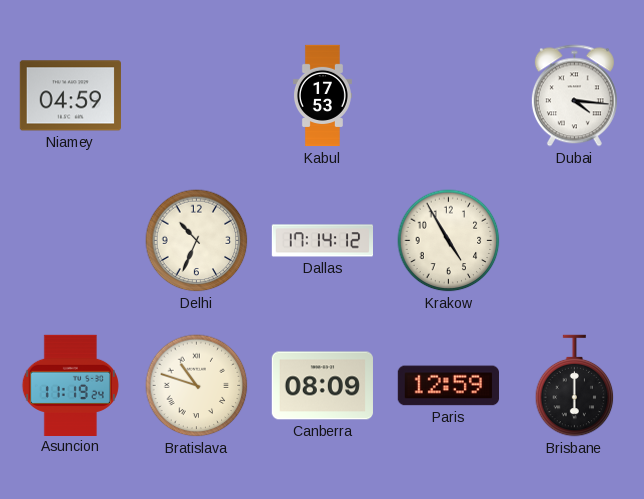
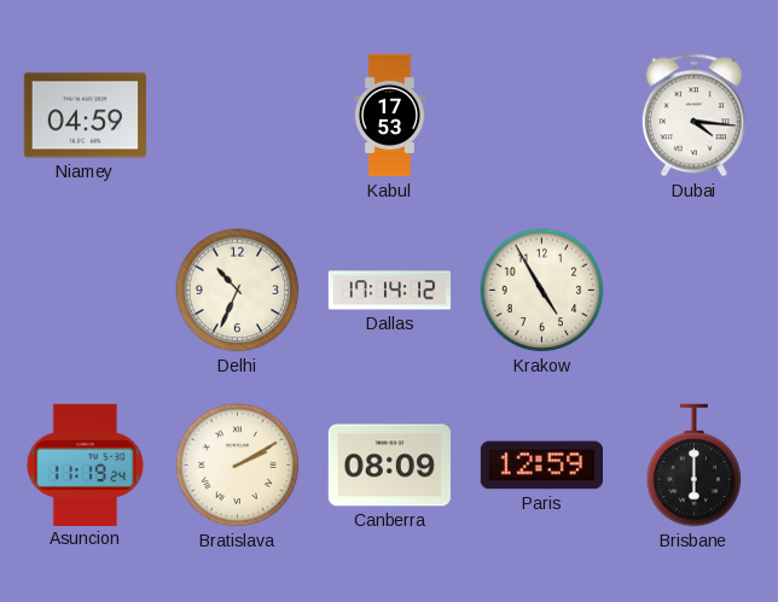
Bratislava: 10:48 -> 2:10 (238, 466)
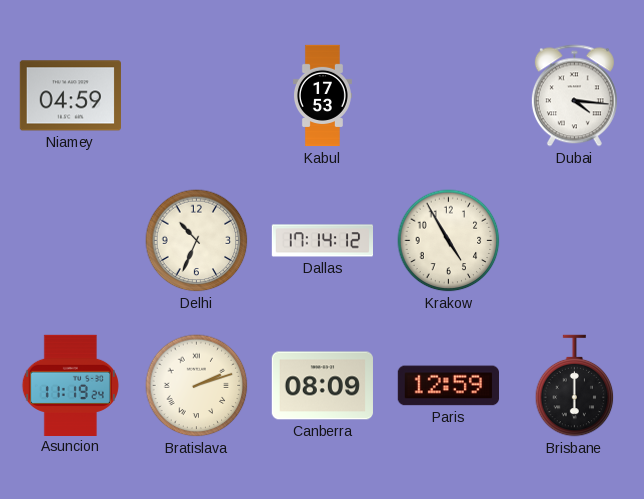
Bratislava: 2:10 -> 2:12 (197, 386)
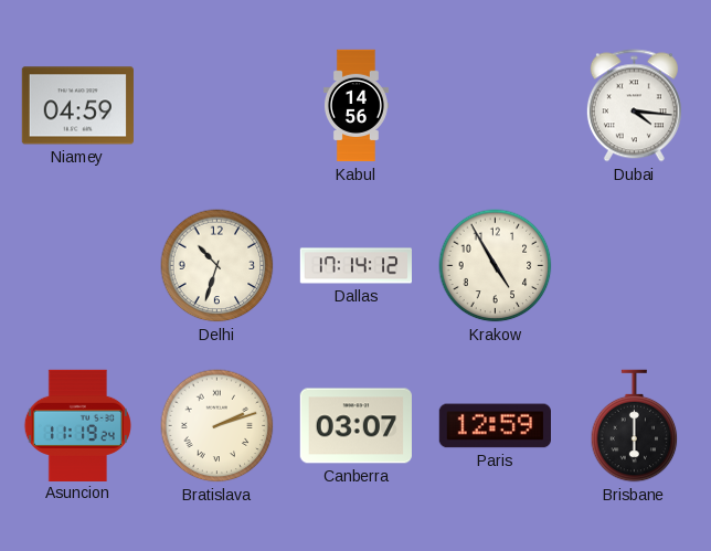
Kabul: 17:53 -> 14:56 (355, 106)
Delhi: 10:34 -> 10:33 (217, 266)
Canberra: 08:09 -> 03:07 (355, 426)
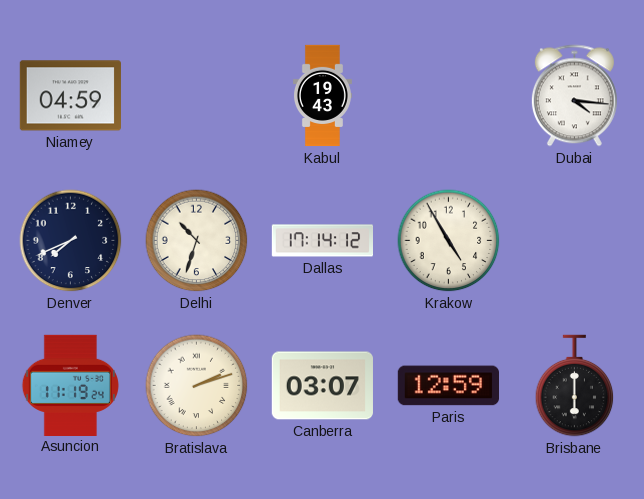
Kabul: 14:56 -> 19:43 (322, 96)
Denver: none -> 7:41 (71, 241)
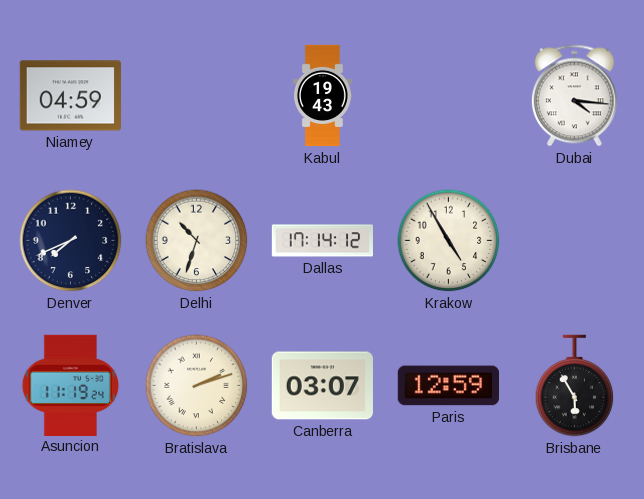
Brisbane: 6:00 -> 5:55 (575, 386)
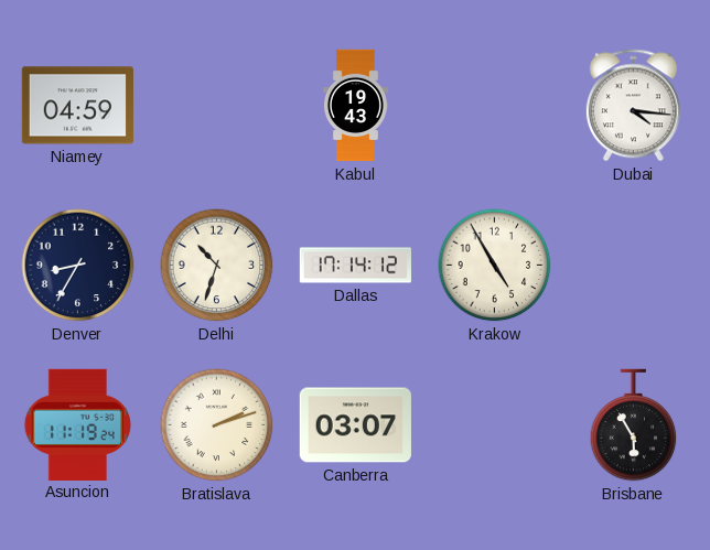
Denver: 7:41 -> 8:35 (78, 266)
Paris: 12:59 -> none (448, 386)
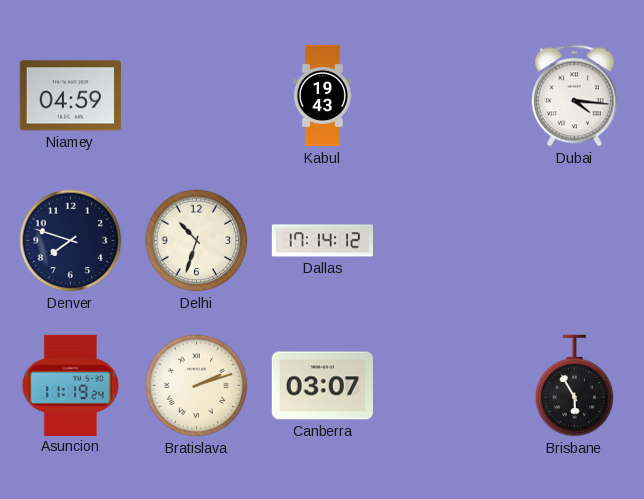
Denver: 8:35 -> 7:48 (71, 241)
Krakow: 4:55 -> none (495, 266)
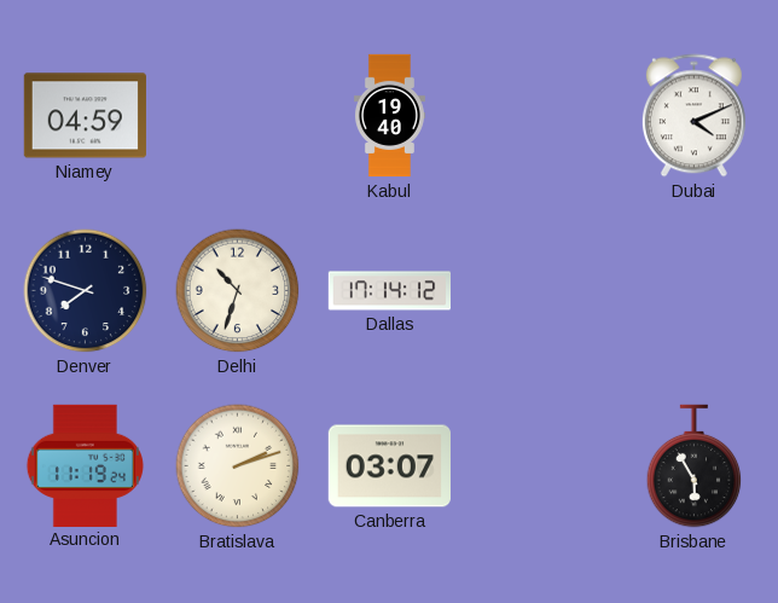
Kabul: 19:43 -> 19:40 (389, 116)
Dubai: 4:16 -> 4:11 (693, 116)
